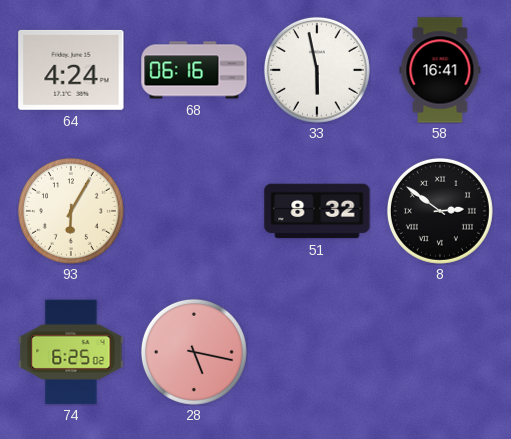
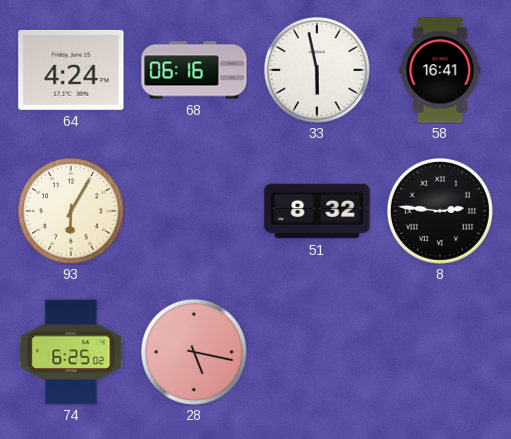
8: 2:51 -> 2:46 (440, 211)
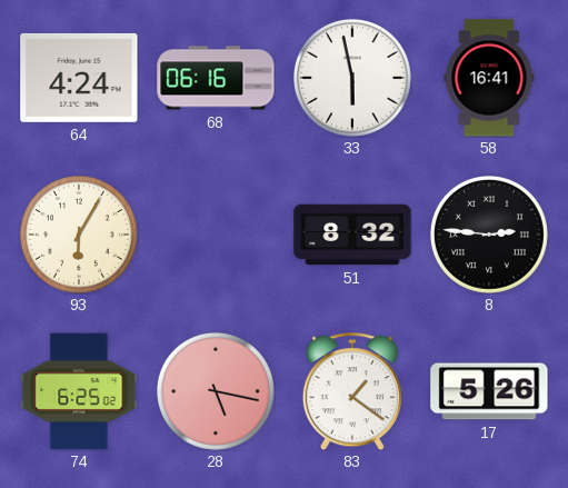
83: none -> 1:21 (352, 391)
17: none -> 5:26 (489, 391)
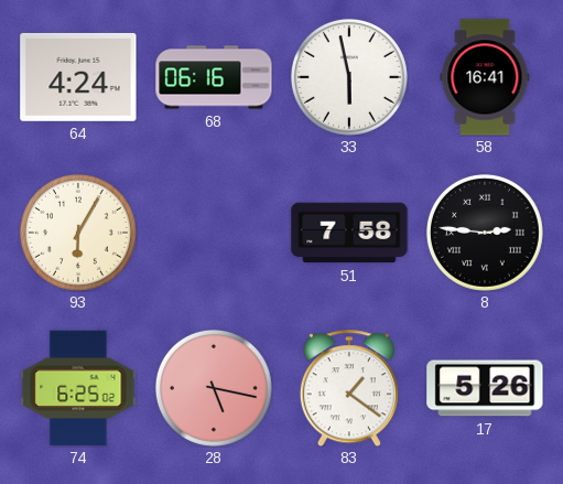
51: 8:32 -> 7:58 (349, 233)
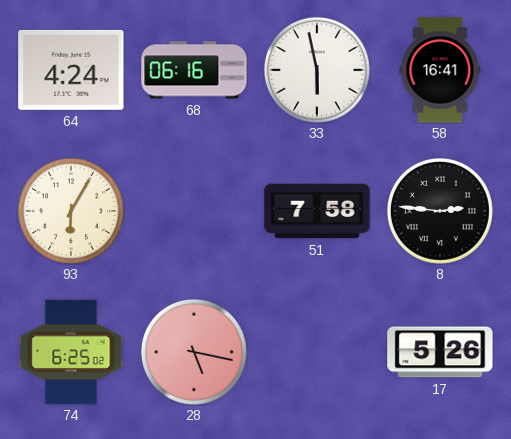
83: 1:21 -> none (349, 388)
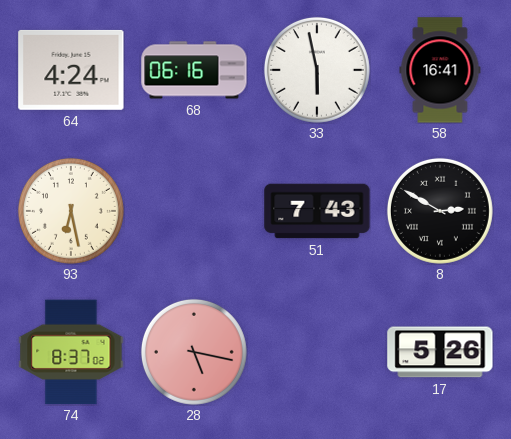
93: 6:05 -> 6:28 (71, 211)
51: 7:58 -> 7:43 (317, 211)
8: 2:46 -> 2:50 (440, 211)
74: 6:25 -> 8:37 (71, 352)
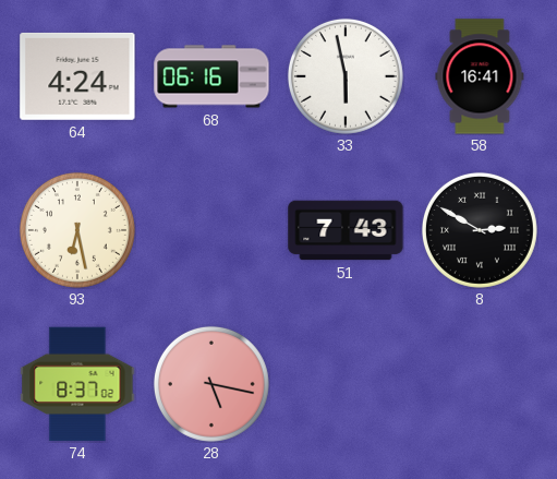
17: 5:26 -> none (440, 352)
